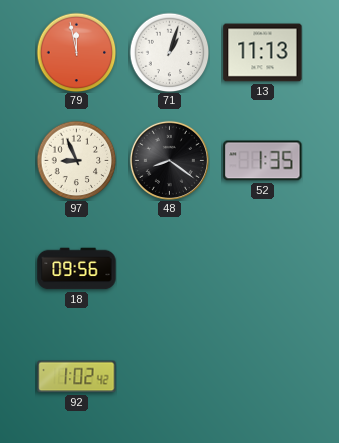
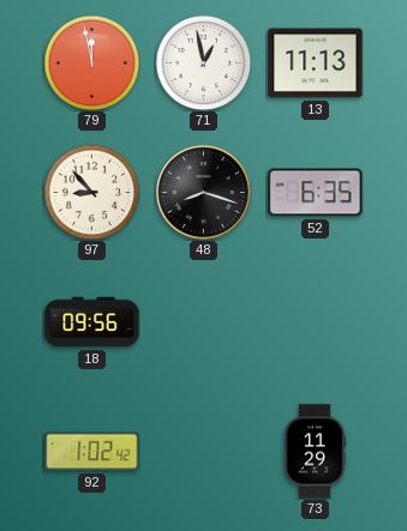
71: 1:03 -> 12:58 (203, 62)
97: 8:56 -> 8:53 (91, 192)
48: 8:21 -> 8:18 (203, 192)
52: 1:35 -> 6:35 (316, 193)
73: none -> 11:29 (315, 452)
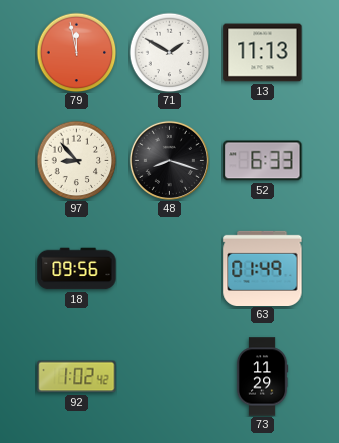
71: 12:58 -> 1:50 (169, 52)
52: 6:35 -> 6:33 (263, 161)
63: none -> 01:49 (263, 268)
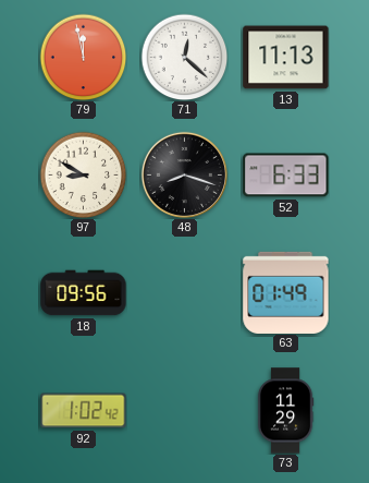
71: 1:50 -> 12:22 (184, 57)
97: 8:53 -> 8:50 (83, 174)
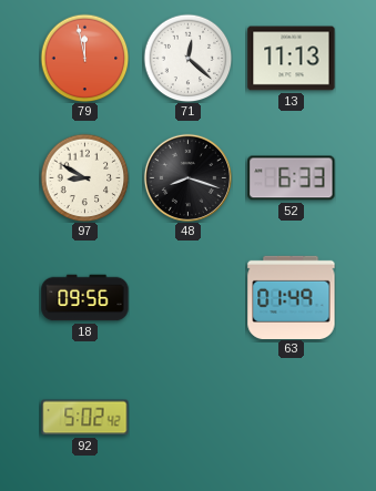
92: 1:02 -> 5:02 (85, 418)
73: 11:29 -> none (285, 411)
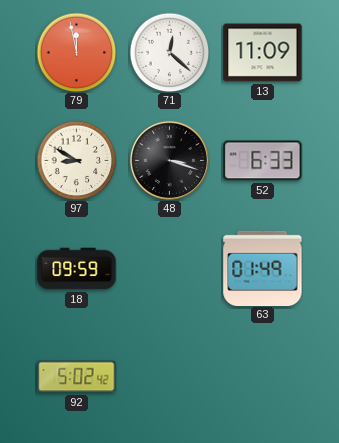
13: 11:13 -> 11:09 (263, 53)
48: 8:18 -> 3:18 (169, 160)
18: 09:56 -> 09:59 (77, 269)
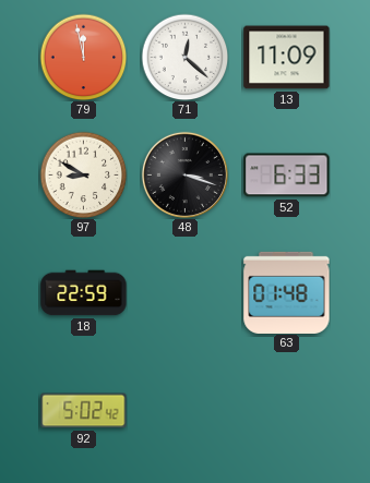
18: 09:59 -> 22:59 (84, 293)
63: 01:49 -> 01:48 (287, 292)
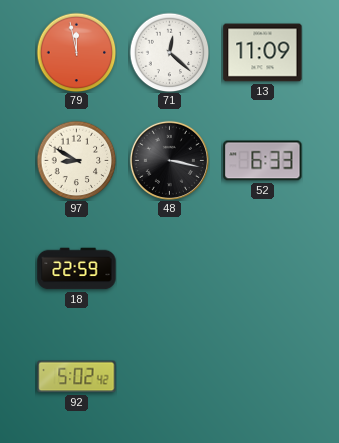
48: 3:18 -> 3:17 (169, 160)
63: 01:48 -> none (287, 292)
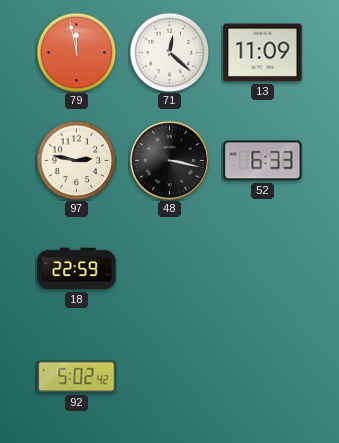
97: 8:50 -> 2:47 (76, 160)
